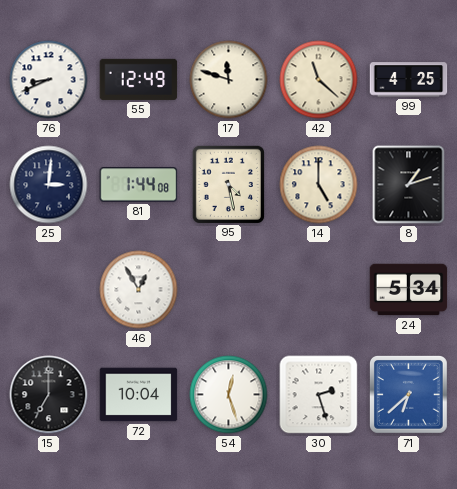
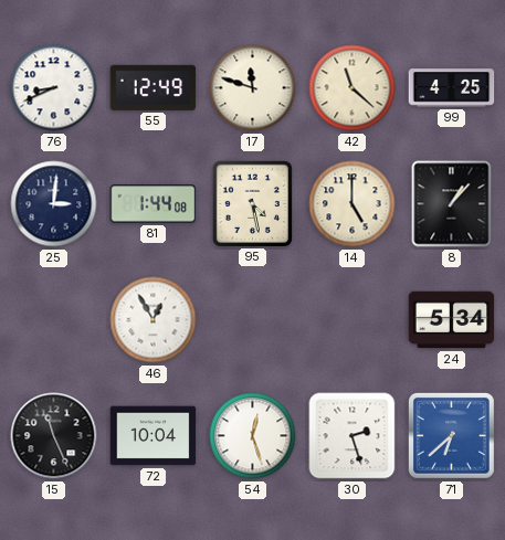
8: 1:12 -> 1:07 (452, 204)
15: 7:00 -> 11:26 (54, 436)
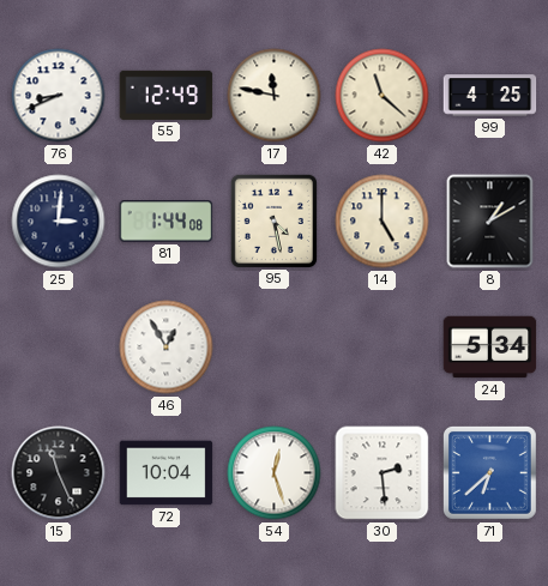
17: 11:48 -> 11:47 (275, 96)
8: 1:07 -> 1:10 (490, 222)
30: 2:27 -> 2:29 (383, 473)
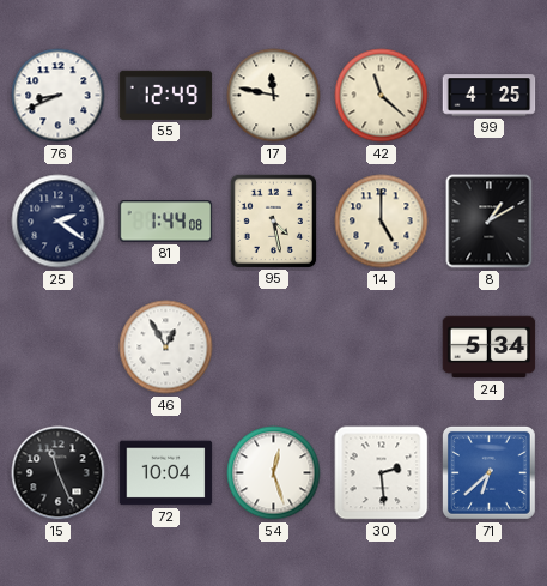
25: 3:01 -> 2:21 (59, 222)
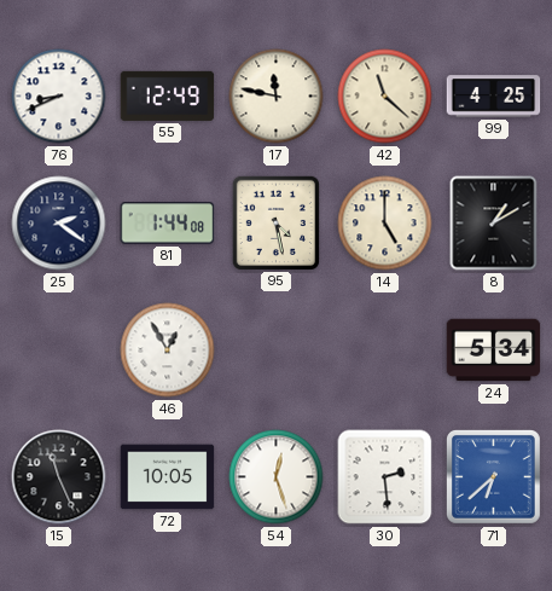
72: 10:04 -> 10:05 (168, 477)
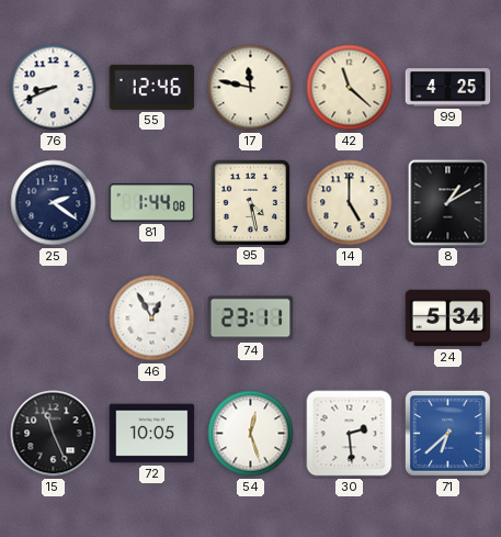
55: 12:49 -> 12:46 (152, 87)
74: none -> 23:11 (251, 318)
